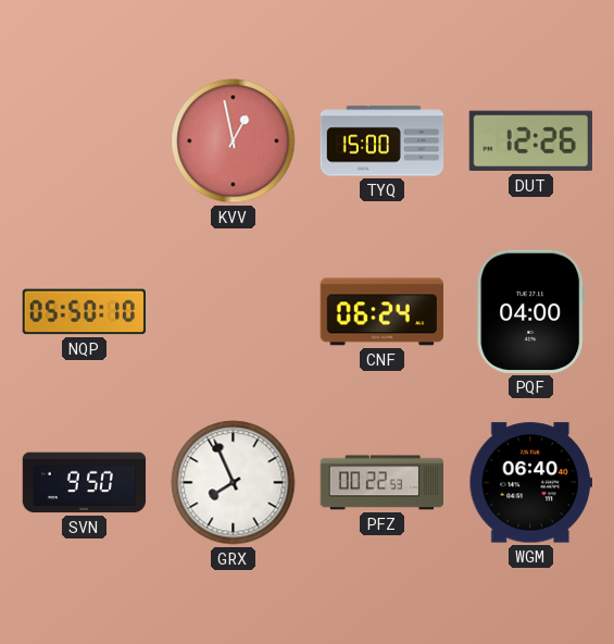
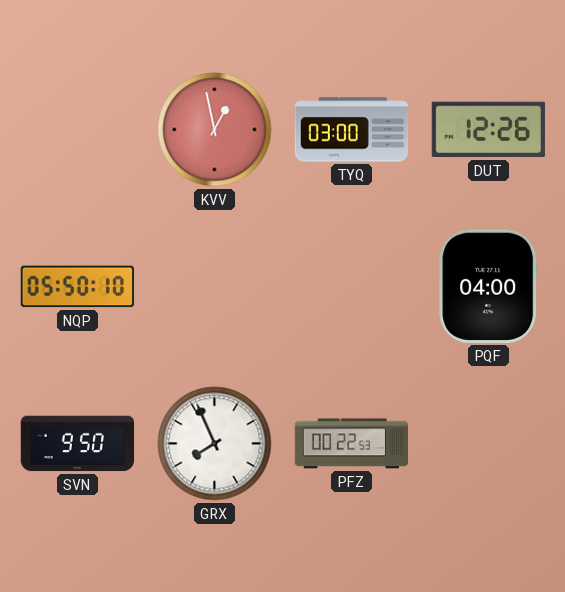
TYQ: 15:00 -> 03:00 (352, 130)
CNF: 06:24 -> none (381, 312)
WGM: 06:40 -> none (530, 483)
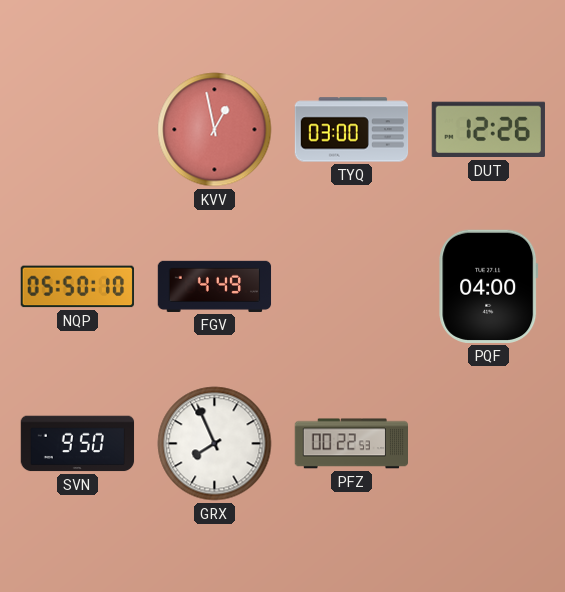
FGV: none -> 4:49 (215, 286)
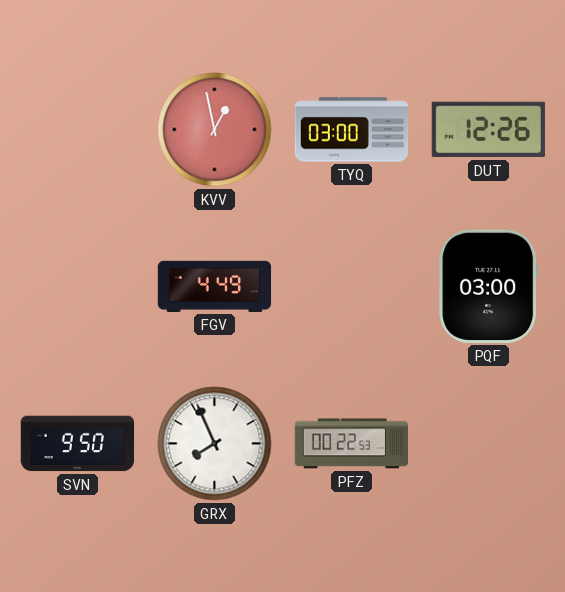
NQP: 05:50 -> none (77, 287)
PQF: 04:00 -> 03:00 (489, 286)
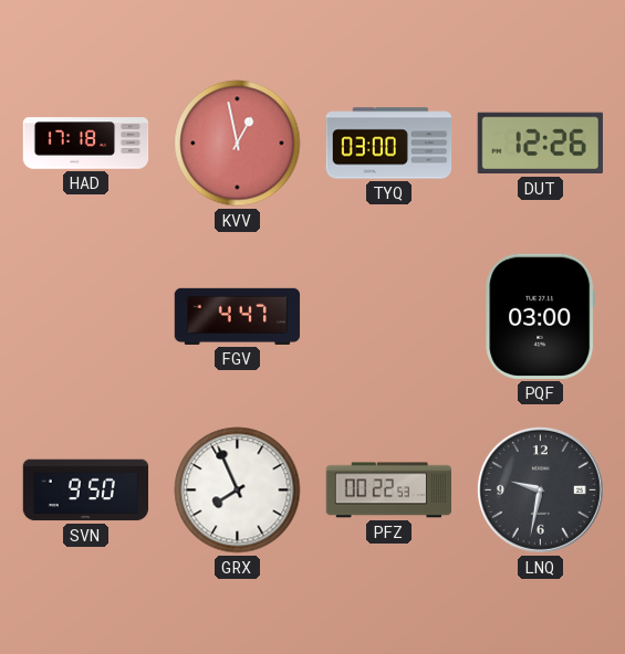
HAD: none -> 17:18 (86, 144)
FGV: 4:49 -> 4:47 (238, 316)
LNQ: none -> 9:32 (540, 489)
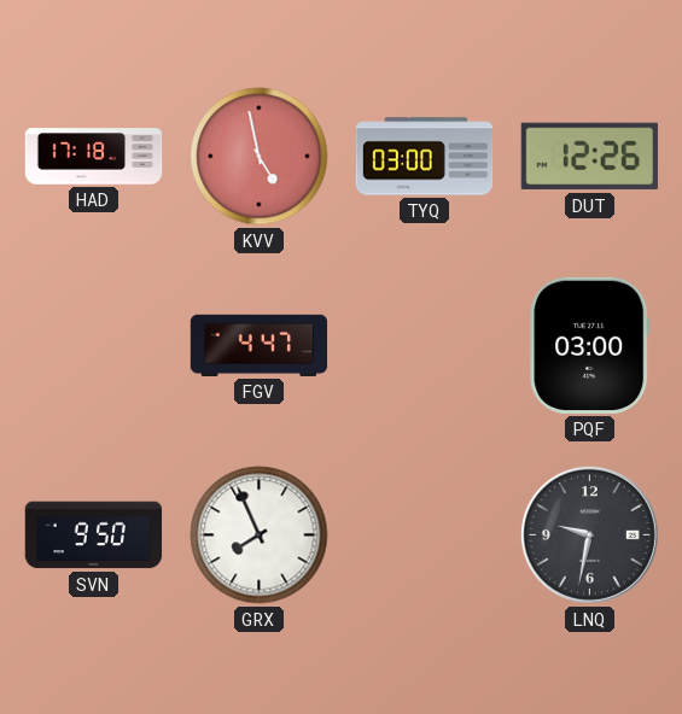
KVV: 12:58 -> 4:58 (260, 157)
PFZ: 00:22 -> none (388, 491)
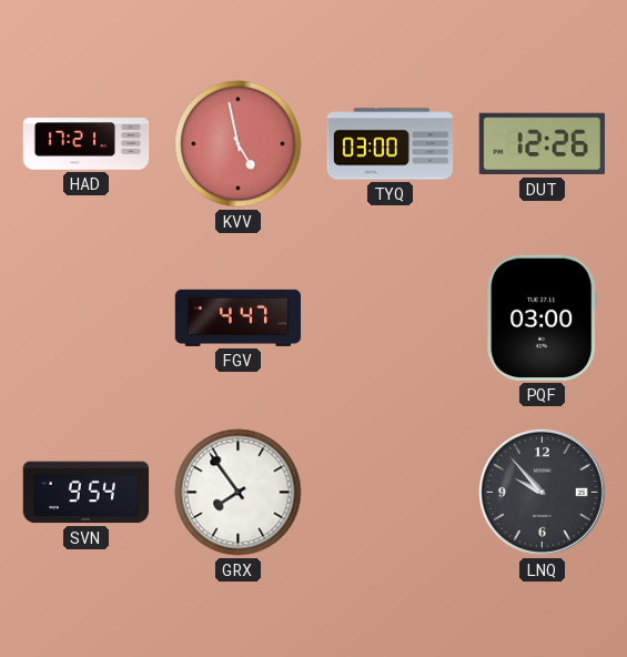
HAD: 17:18 -> 17:21 (87, 144)
SVN: 9:50 -> 9:54 (87, 493)
GRX: 7:56 -> 7:54 (239, 493)
LNQ: 9:32 -> 9:53 (542, 492)
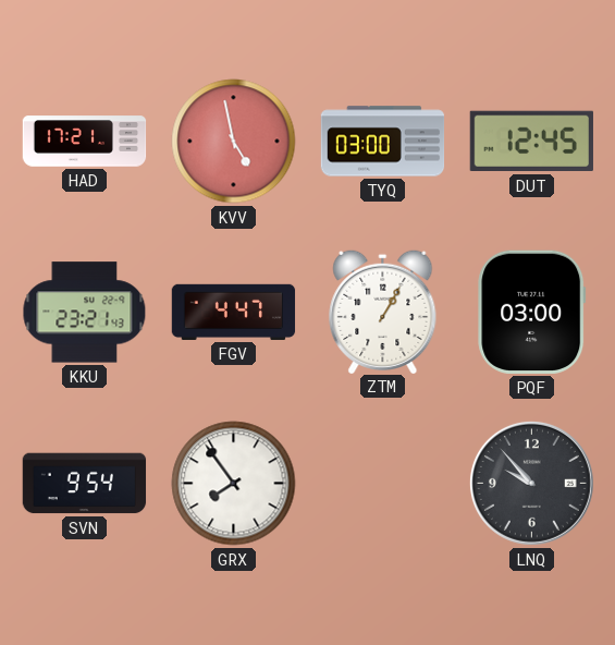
DUT: 12:26 -> 12:45 (531, 142)
KKU: none -> 23:21 (85, 313)
ZTM: none -> 1:05 (383, 311)
